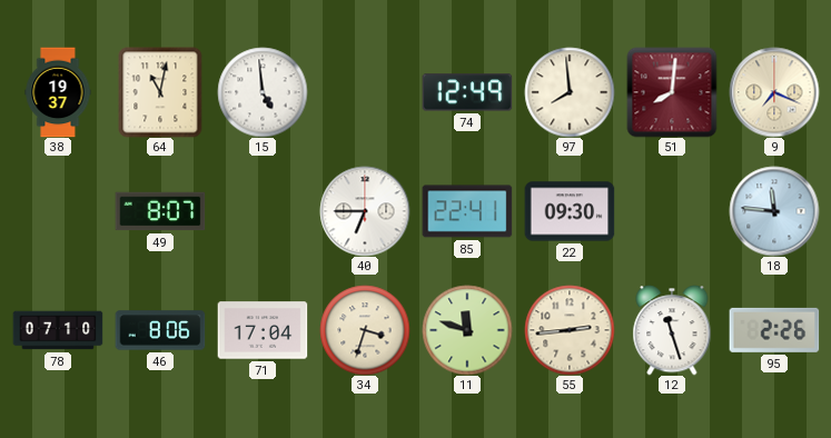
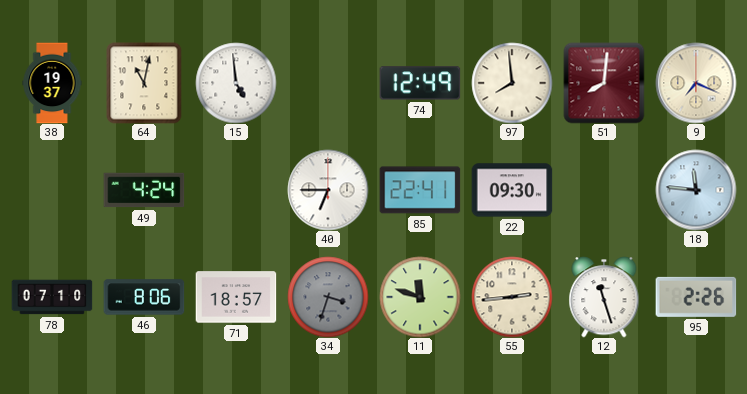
49: 8:07 -> 4:24 (144, 190)
71: 17:04 -> 18:57 (236, 297)
34 dial: cream -> grey (328, 297)
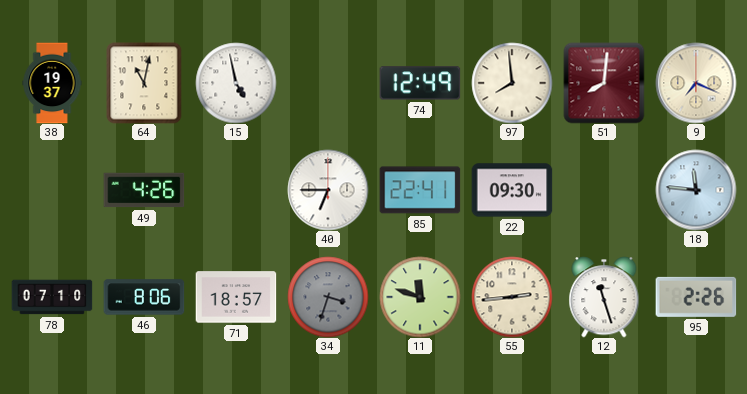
15: 4:59 -> 4:58 (236, 83)
49: 4:24 -> 4:26 (144, 190)
